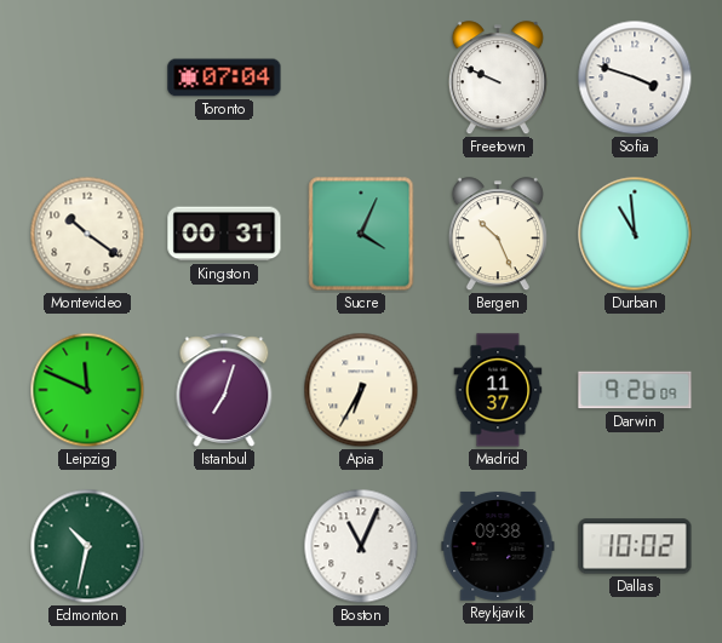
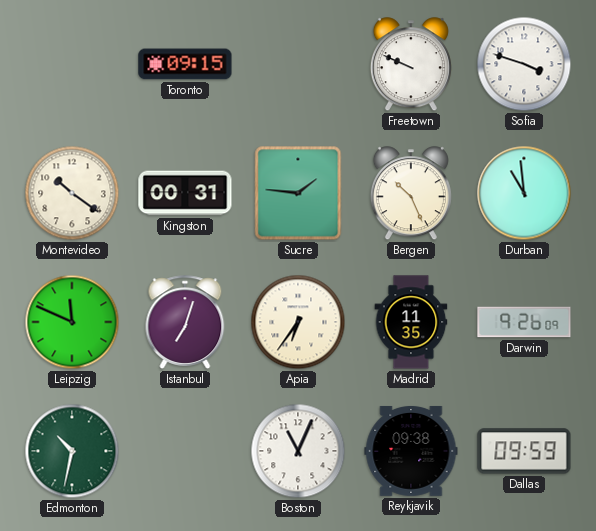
Toronto: 07:04 -> 09:15 (185, 64)
Sucre: 4:04 -> 1:46 (298, 193)
Apia: 6:35 -> 6:36 (298, 322)
Madrid: 11:37 -> 11:35 (411, 322)
Dallas: 10:02 -> 09:59 (524, 451)
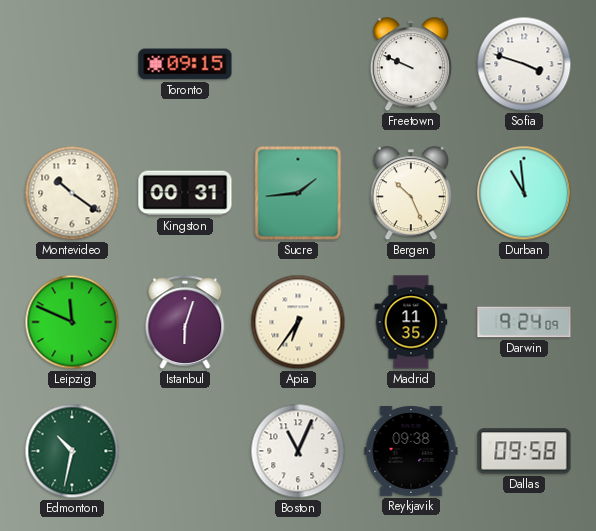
Sucre: 1:46 -> 1:44 (298, 193)
Istanbul: 7:03 -> 6:03 (185, 322)
Darwin: 9:26 -> 9:24 (524, 322)
Dallas: 09:59 -> 09:58 (524, 451)
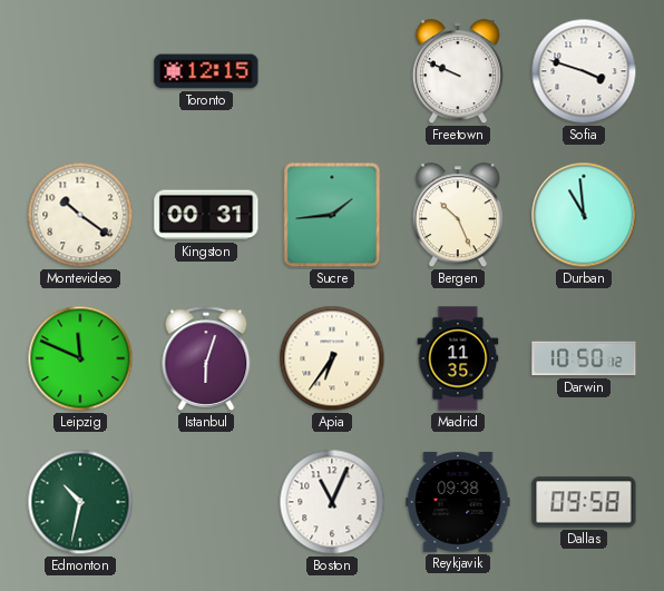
Toronto: 09:15 -> 12:15 (206, 71)
Darwin: 9:24 -> 10:50 (584, 358)
